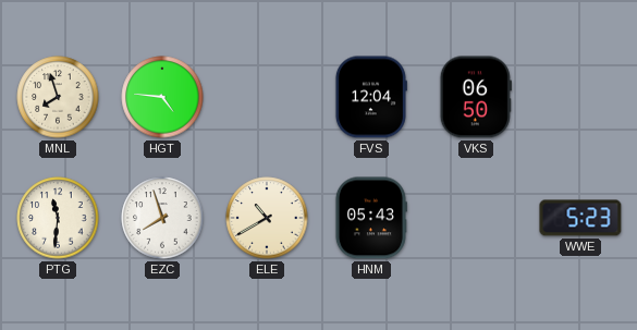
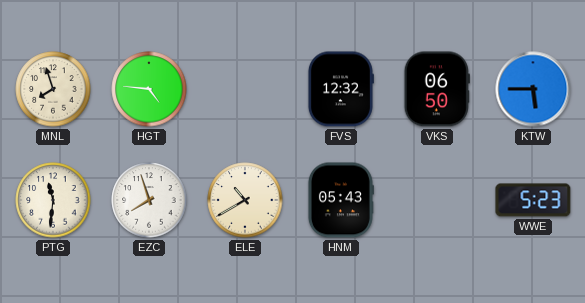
FVS: 12:04 -> 12:32 (340, 89)
KTW: none -> 5:45 (533, 89)
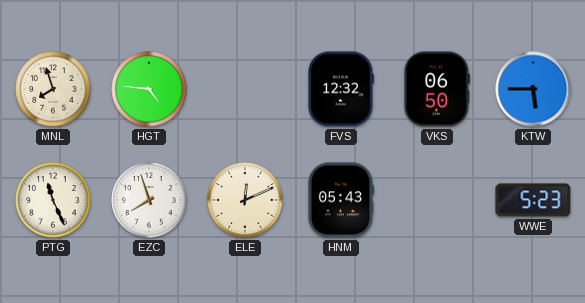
PTG: 11:31 -> 11:26 (53, 200)
ELE: 10:40 -> 12:11 (245, 200)
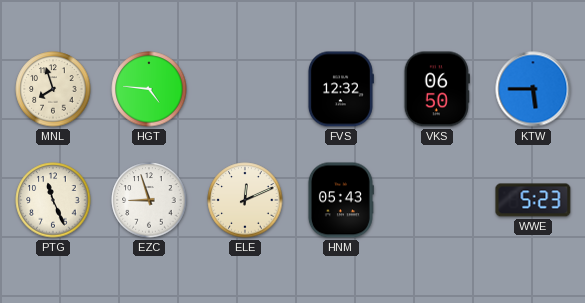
EZC: 7:57 -> 8:57 (149, 200)
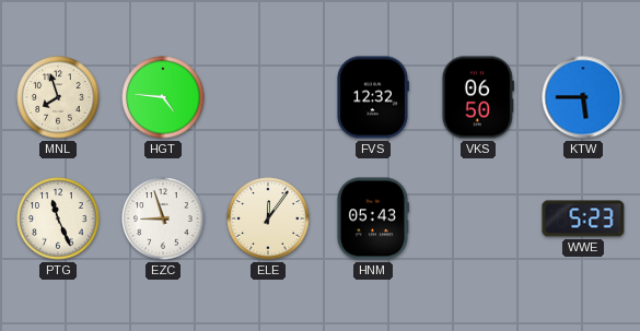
ELE: 12:11 -> 12:06 (268, 218)
